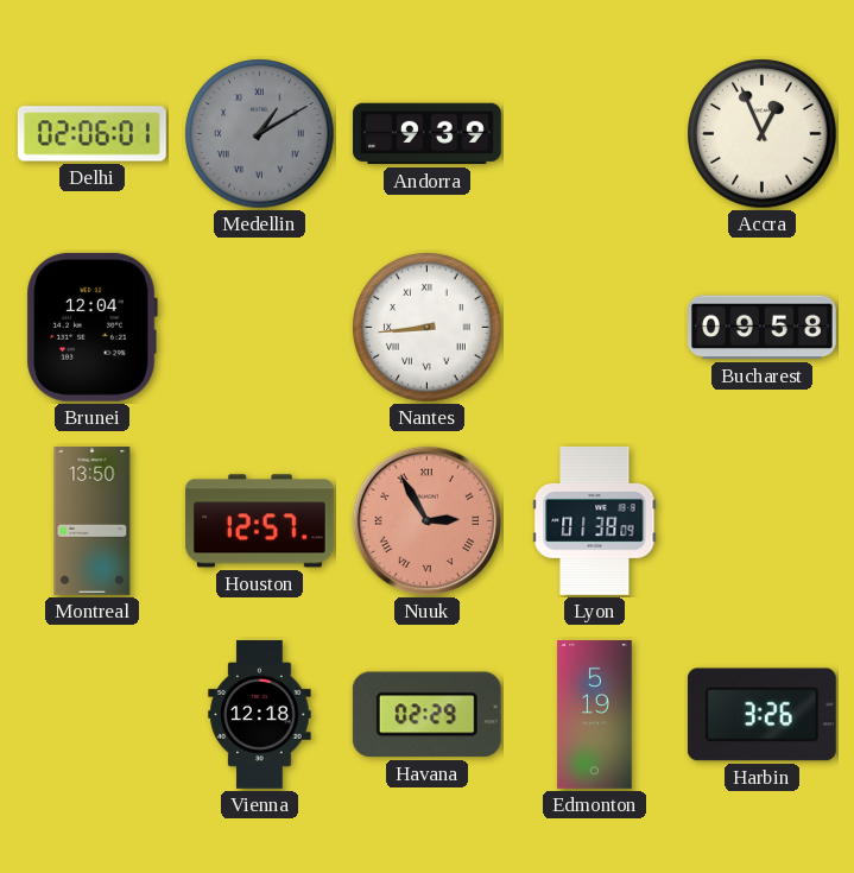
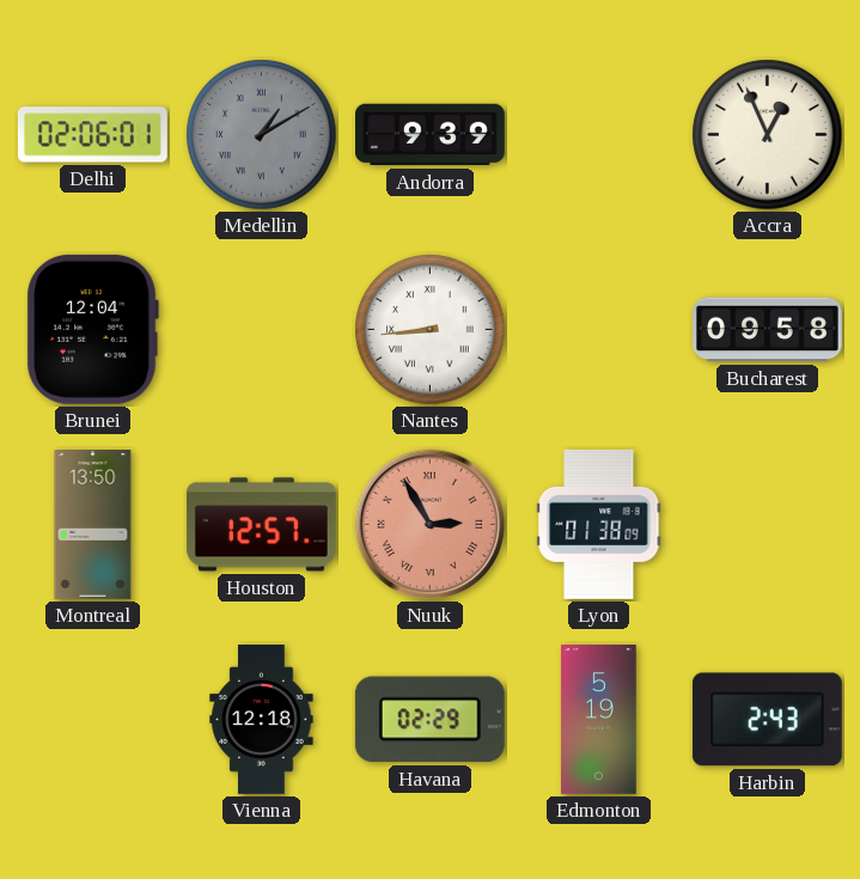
Harbin: 3:26 -> 2:43 (767, 720)
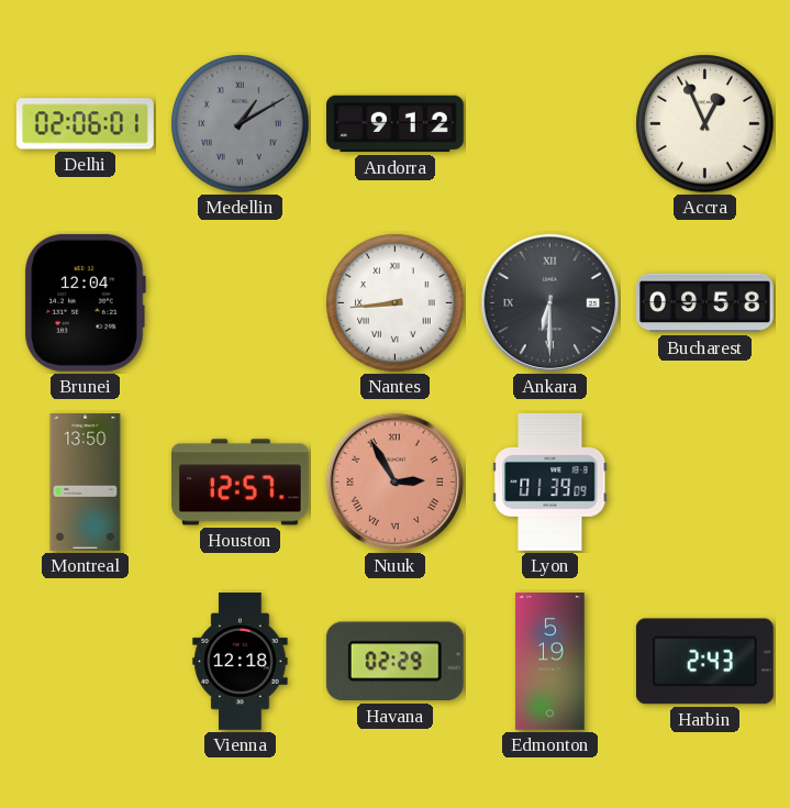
Andorra: 9:39 -> 9:12 (396, 124)
Ankara: none -> 6:30 (550, 303)
Lyon: 01:38 -> 01:39 (550, 482)
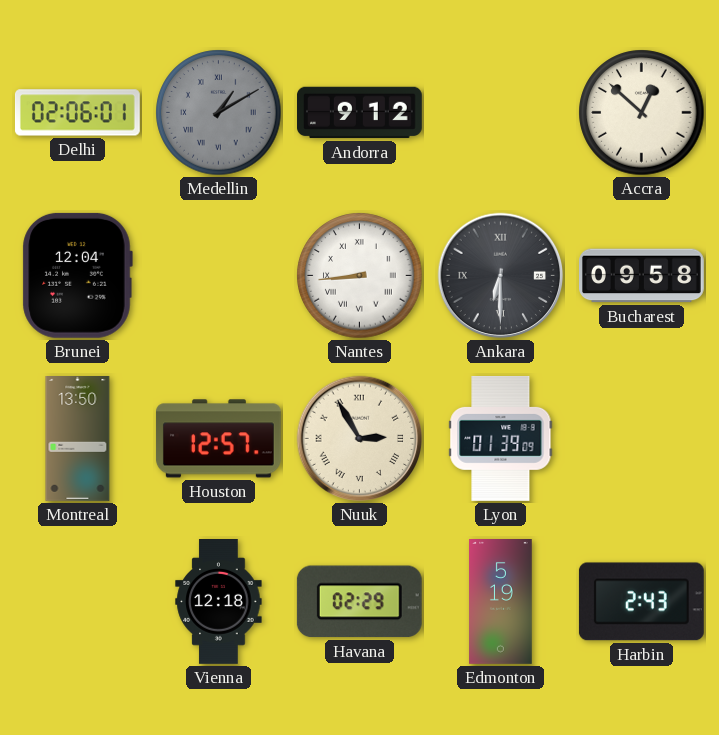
Accra: 12:56 -> 12:52 (642, 113)
Nuuk dial: salmon -> cream (360, 439)
